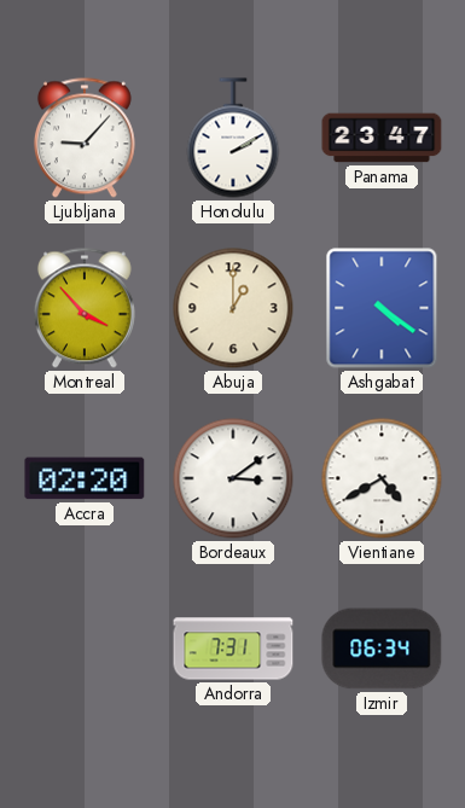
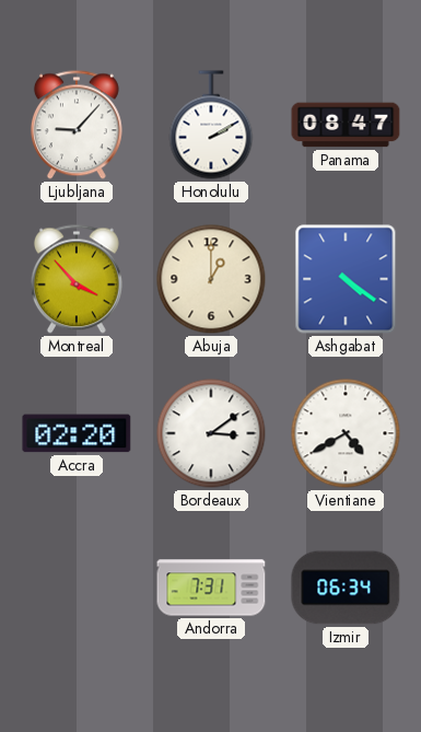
Panama: 23:47 -> 08:47 (346, 125)
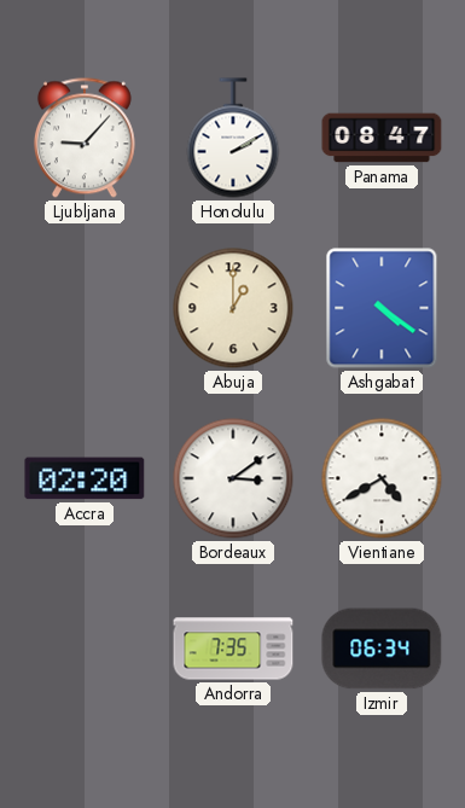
Montreal: 3:53 -> none (77, 279)
Andorra: 7:31 -> 7:35 (233, 649)
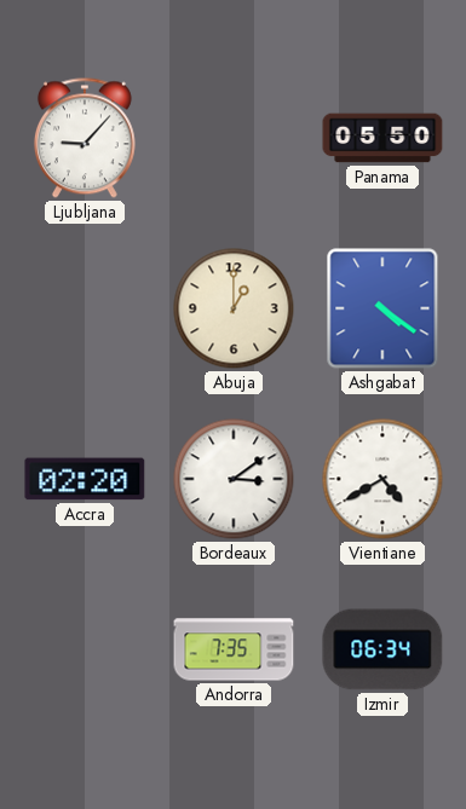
Honolulu: 2:10 -> none (233, 138)
Panama: 08:47 -> 05:50 (382, 138)
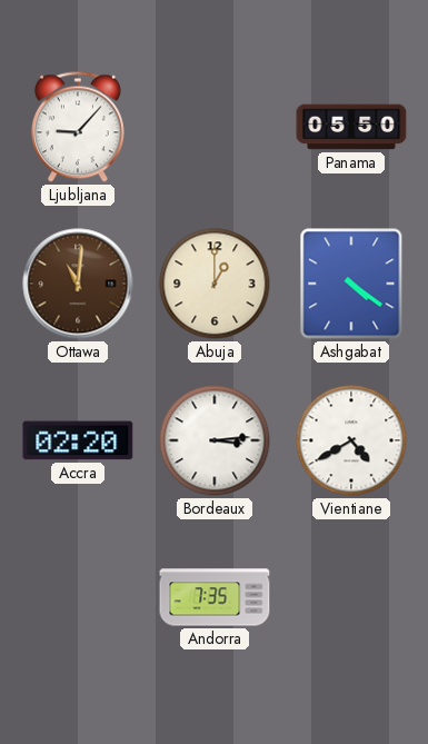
Ottawa: none -> 11:01 (78, 284)
Bordeaux: 3:09 -> 3:14 (215, 440)
Izmir: 06:34 -> none (382, 649)
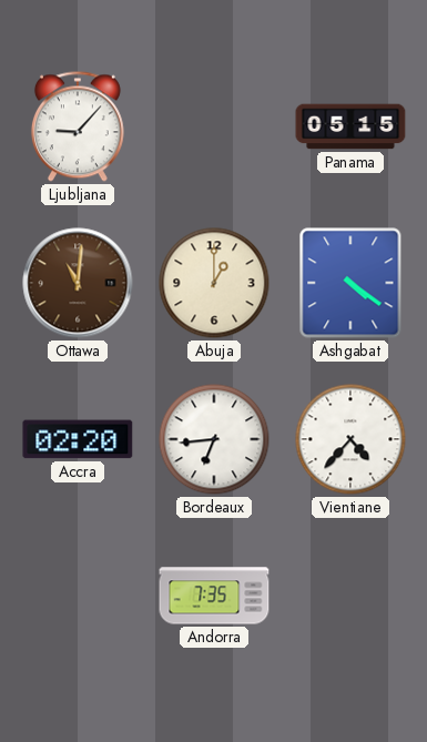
Panama: 05:50 -> 05:15 (350, 126)
Bordeaux: 3:14 -> 6:44 (214, 439)
Vientiane: 4:40 -> 4:37 (350, 439)
